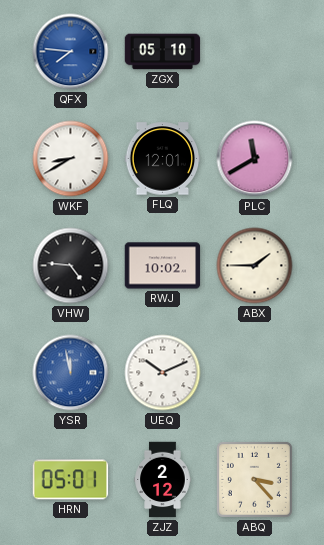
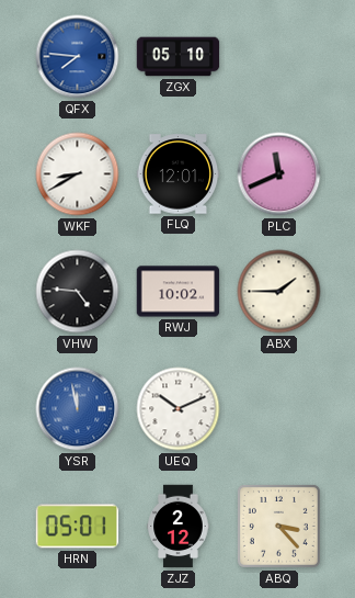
PLC: 11:40 -> 11:41 (279, 174)
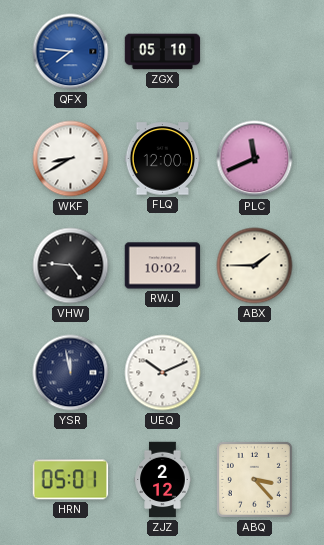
FLQ: 12:01 -> 12:00 (163, 159)
YSR dial: blue -> navy (71, 373)
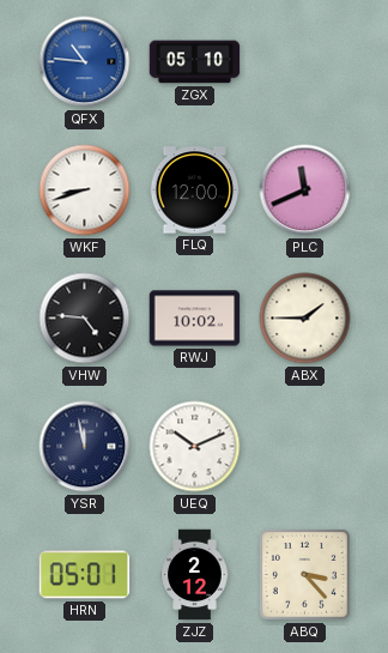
QFX: 7:46 -> 10:46 (85, 62)
WKF: 8:40 -> 8:42 (85, 191)
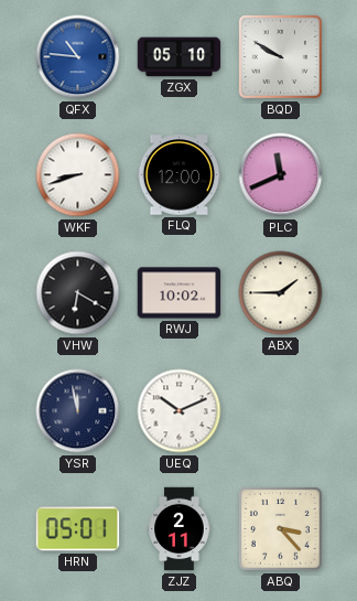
BQD: none -> 9:50 (280, 56)
VHW: 4:46 -> 6:20 (78, 293)
ZJZ: 2:12 -> 2:11 (180, 529)
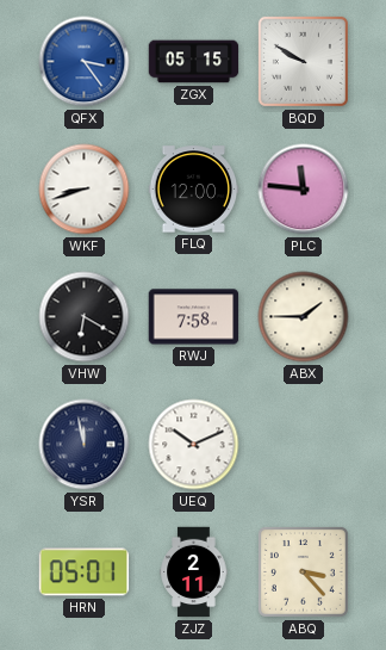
QFX: 10:46 -> 3:24 (85, 62)
ZGX: 05:10 -> 05:15 (194, 62)
PLC: 11:41 -> 11:46 (304, 190)
RWJ: 10:02 -> 7:58 (194, 317)
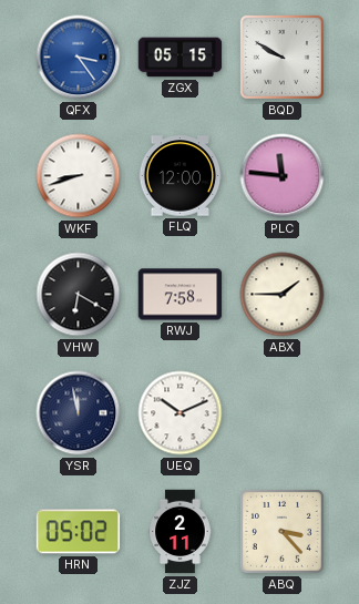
HRN: 05:01 -> 05:02 (79, 532)
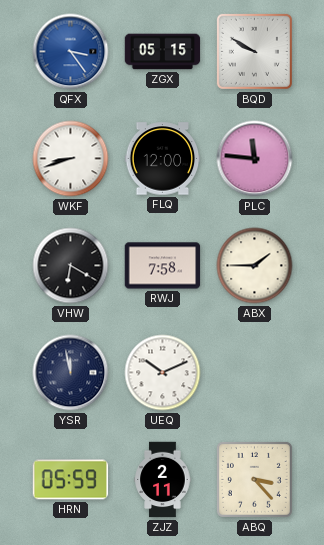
HRN: 05:02 -> 05:59 (71, 480)
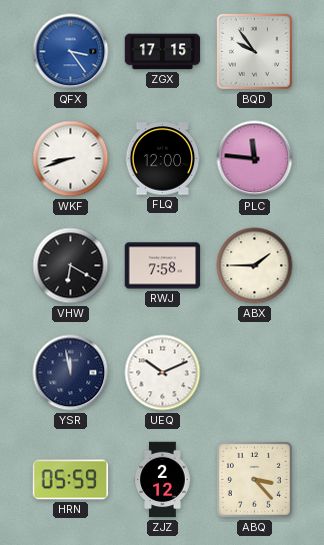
ZGX: 05:15 -> 17:15 (163, 52)
BQD: 9:50 -> 9:54 (254, 51)
ZJZ: 2:11 -> 2:12 (163, 480)
